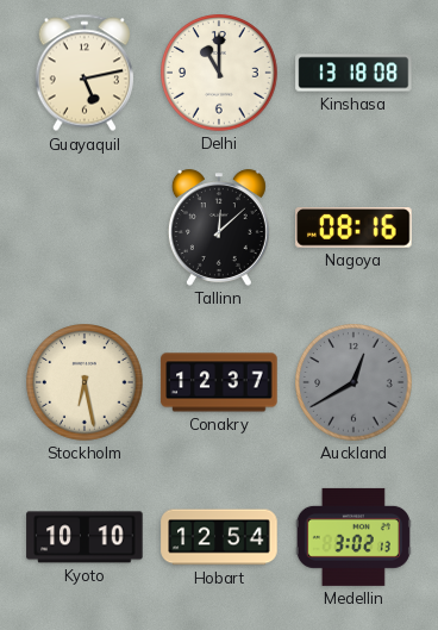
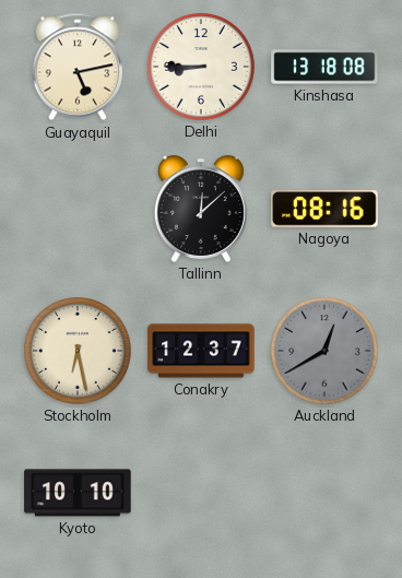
Delhi: 11:00 -> 8:45 (201, 67)
Hobart: 12:54 -> none (219, 537)
Medellin: 3:02 -> none (353, 537)
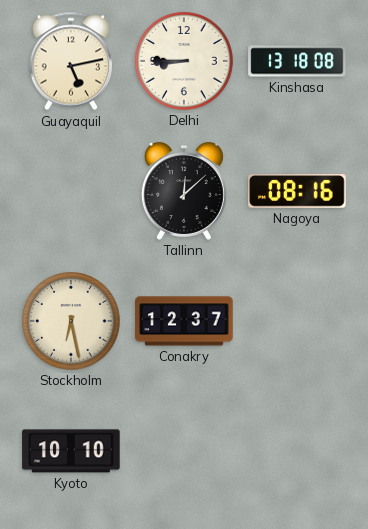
Auckland: 12:40 -> none (324, 351)
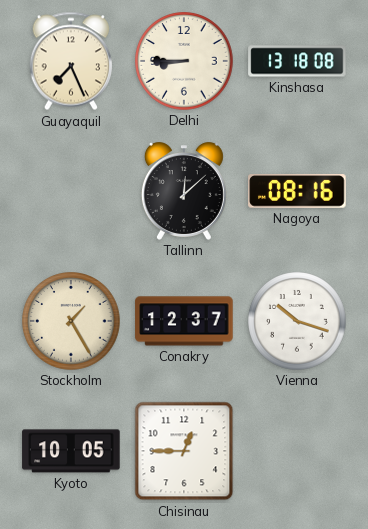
Guayaquil: 5:13 -> 7:26 (70, 61)
Stockholm: 6:28 -> 1:25 (71, 321)
Vienna: none -> 10:18 (297, 321)
Kyoto: 10:10 -> 10:05 (71, 451)
Chisinau: none -> 12:45 (184, 451)
